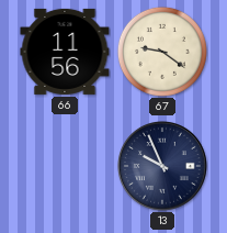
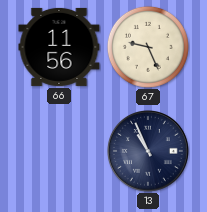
67: 9:21 -> 9:26 (148, 47)
13: 9:56 -> 10:56 (149, 152)
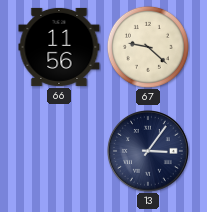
67: 9:26 -> 9:22 (148, 47)
13: 10:56 -> 3:06 (149, 152)
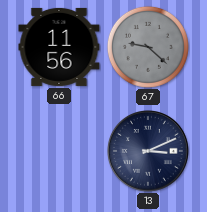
67 dial: cream -> grey (148, 47)
13: 3:06 -> 3:11 (149, 152)
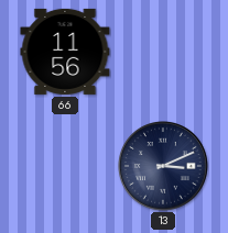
67: 9:22 -> none (148, 47)
